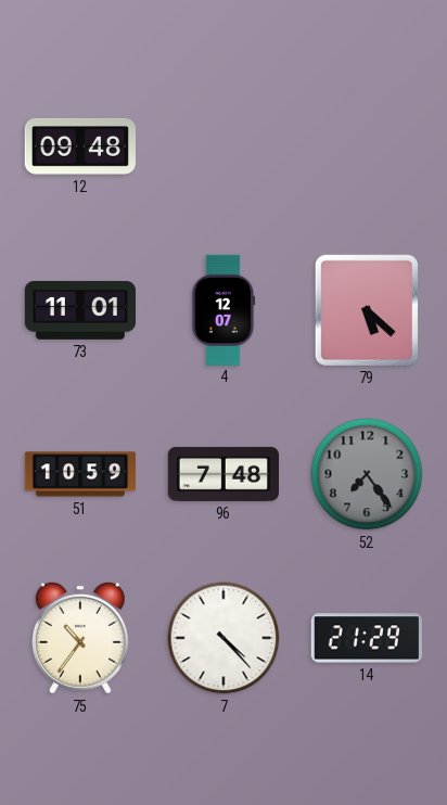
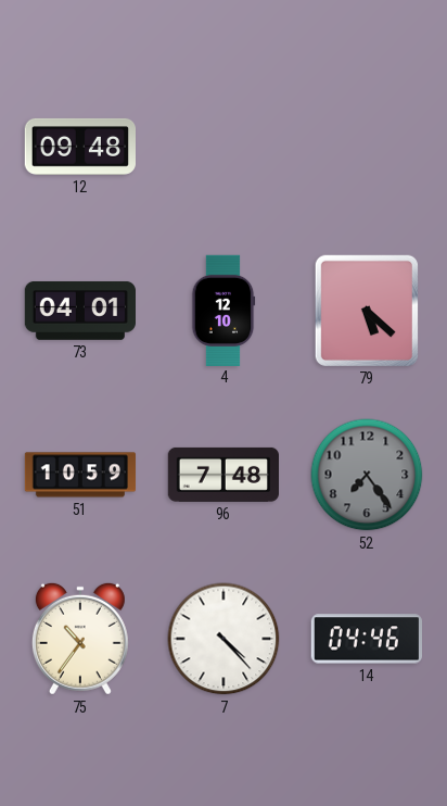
73: 11:01 -> 04:01 (79, 311)
4: 12:07 -> 12:10 (224, 310)
14: 21:29 -> 04:46 (366, 639)
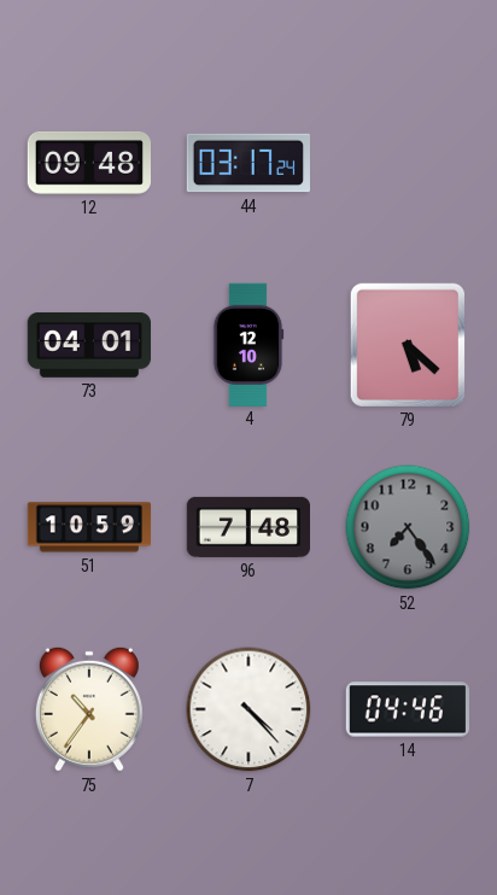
44: none -> 03:17 (247, 163)
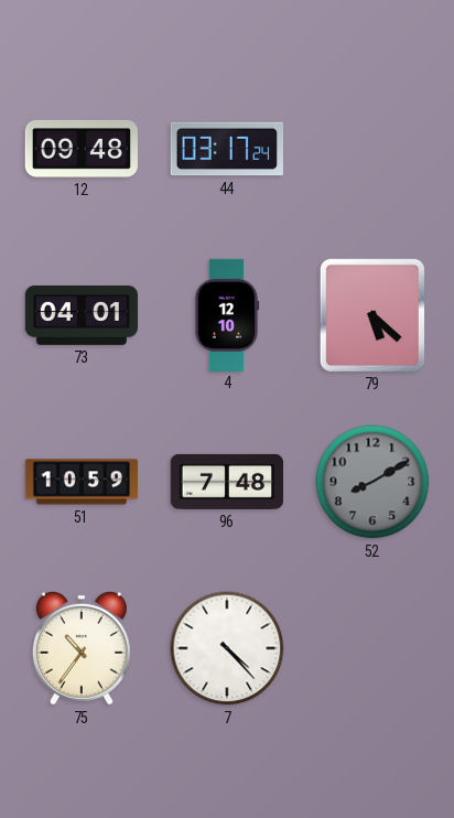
52: 7:24 -> 8:10 (372, 482)
14: 04:46 -> none (407, 709)
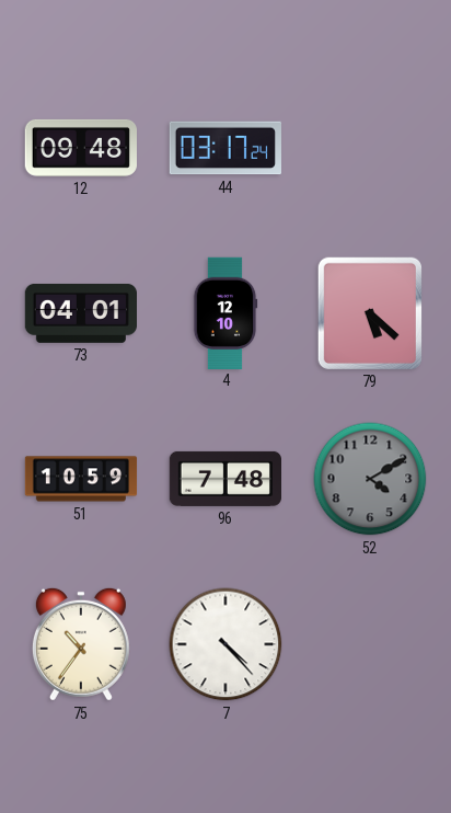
52: 8:10 -> 4:10 (370, 479)
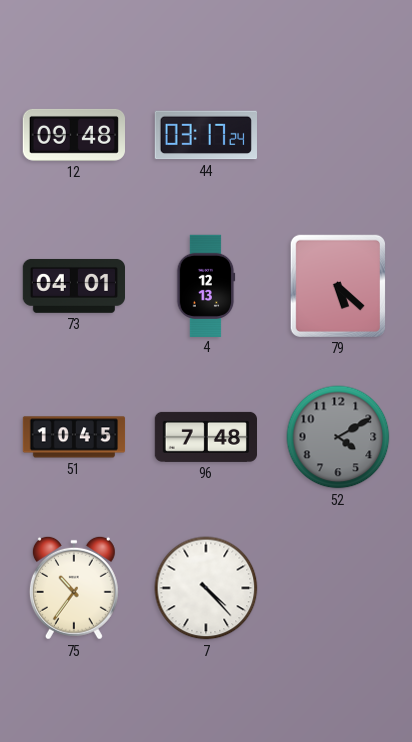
4: 12:10 -> 12:13 (206, 285)
51: 10:59 -> 10:45 (74, 437)
